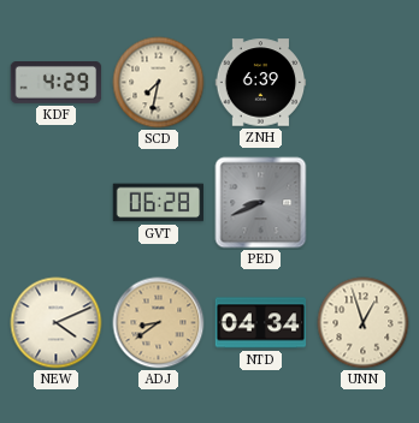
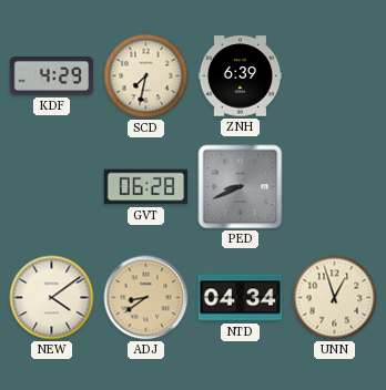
NEW: 4:11 -> 4:09 (52, 298)
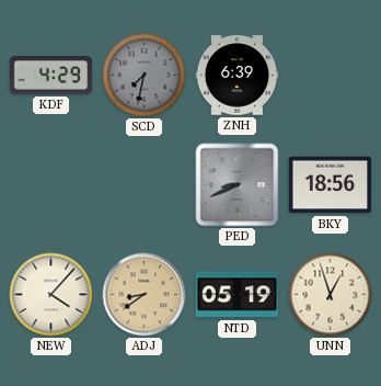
SCD dial: cream -> grey (145, 76)
GVT: 06:28 -> none (146, 187)
BKY: none -> 18:56 (331, 185)
NEW: 4:09 -> 4:07 (51, 295)
NTD: 04:34 -> 05:19 (238, 295)
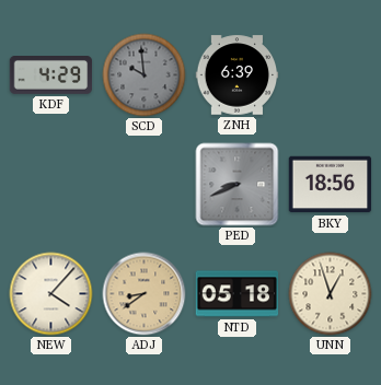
SCD: 7:32 -> 9:59 (145, 75)
NTD: 05:19 -> 05:18 (238, 294)
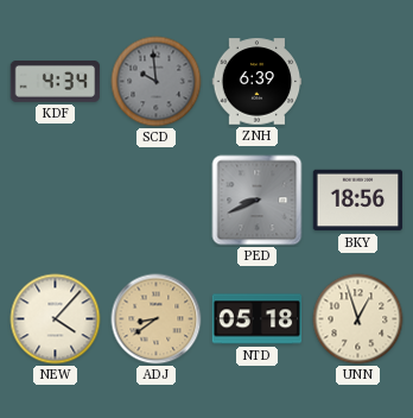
KDF: 4:29 -> 4:34 (56, 82)
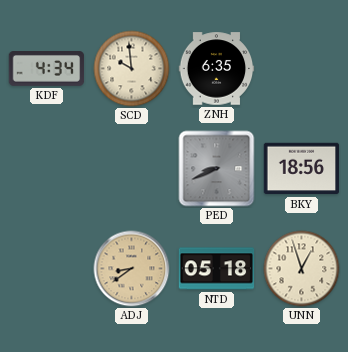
SCD dial: grey -> cream (132, 69)
ZNH: 6:39 -> 6:35 (217, 69)
NEW: 4:07 -> none (56, 319)
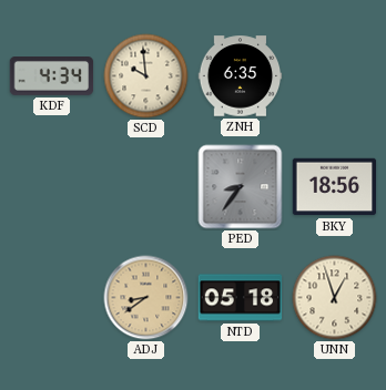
PED: 8:41 -> 8:36 (241, 187)
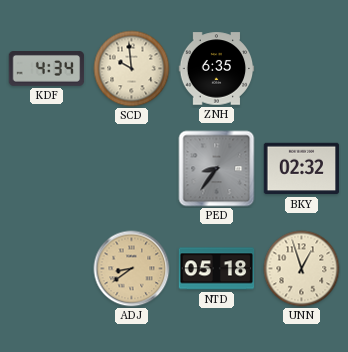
BKY: 18:56 -> 02:32 (302, 169)
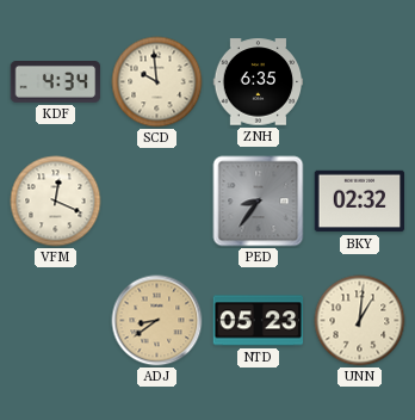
VFM: none -> 12:19 (56, 202)
NTD: 05:18 -> 05:23 (259, 321)
UNN: 12:57 -> 1:01 (360, 321)
